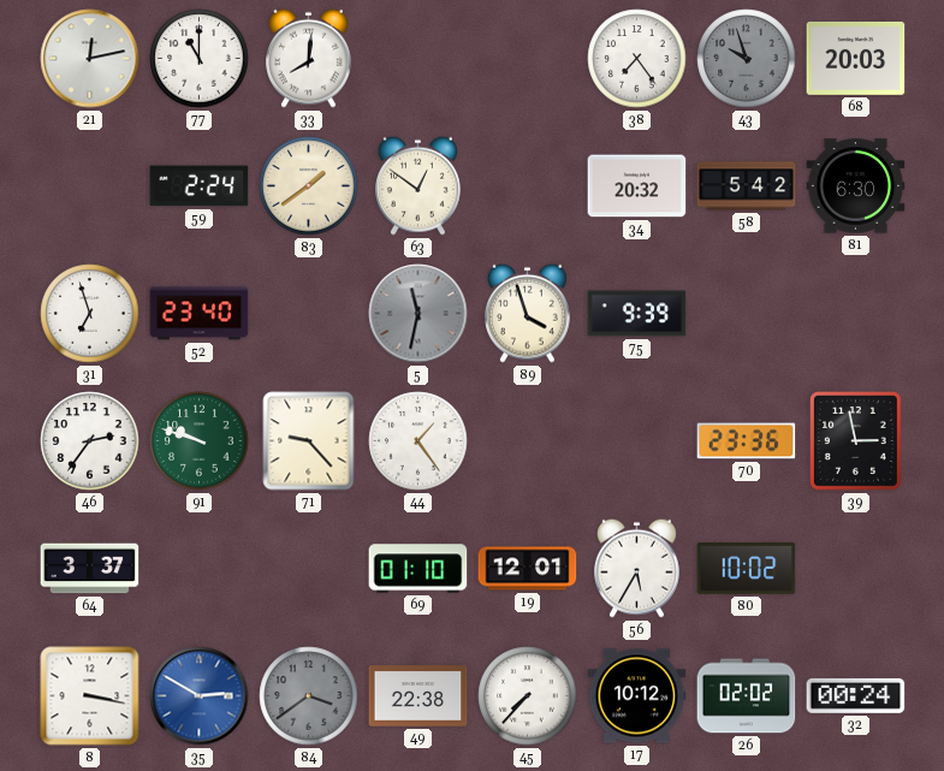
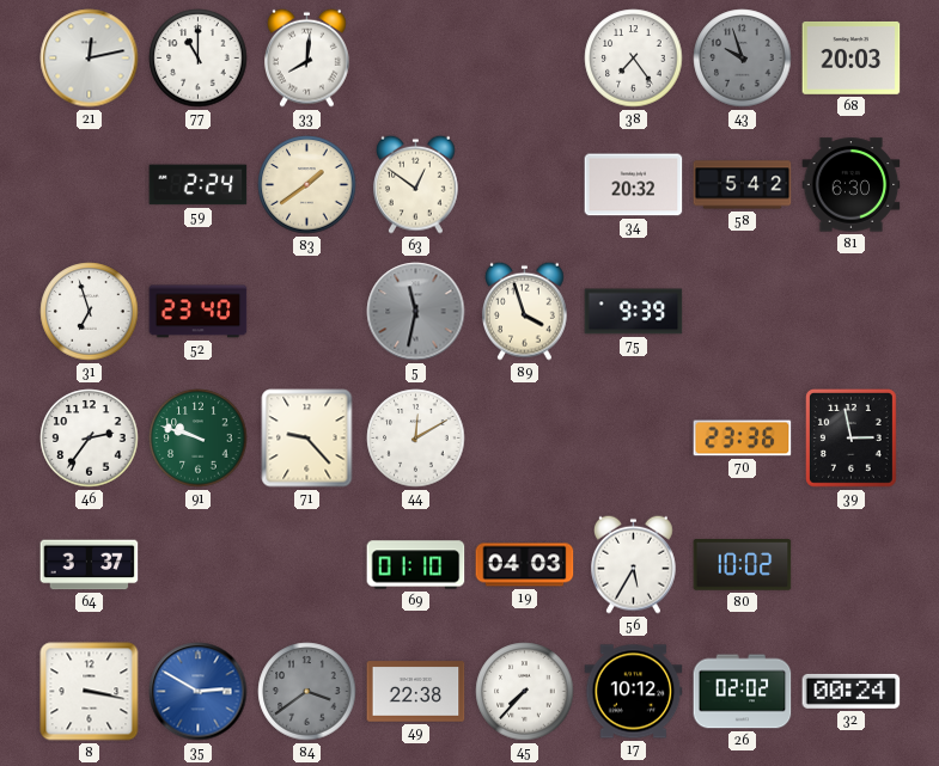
44: 1:24 -> 12:10 (416, 439)
19: 12:01 -> 04:03 (525, 565)
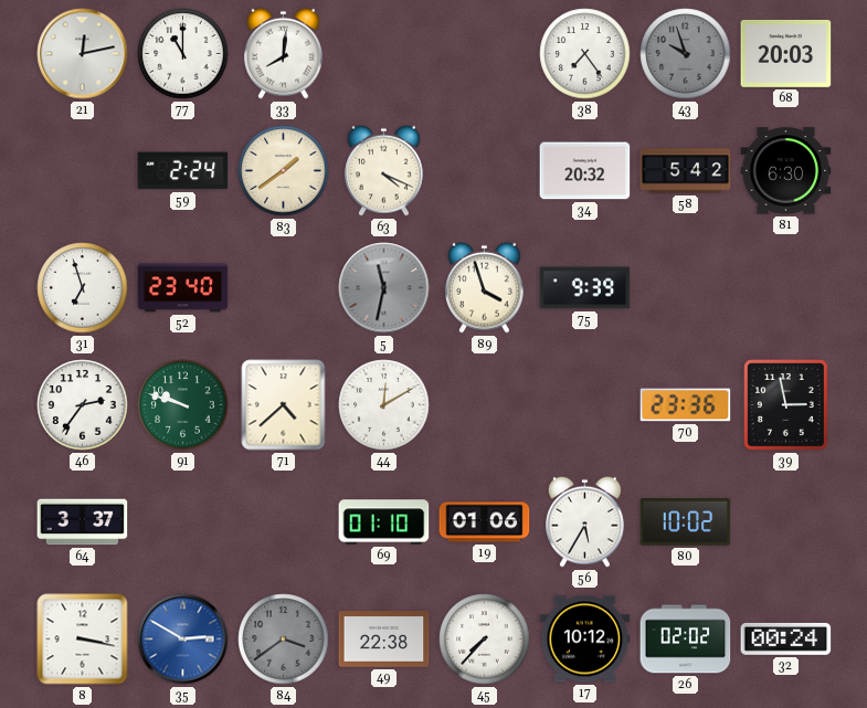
63: 12:51 -> 4:19 (384, 170)
71: 9:23 -> 4:38 (284, 405)
19: 04:03 -> 01:06 (485, 522)
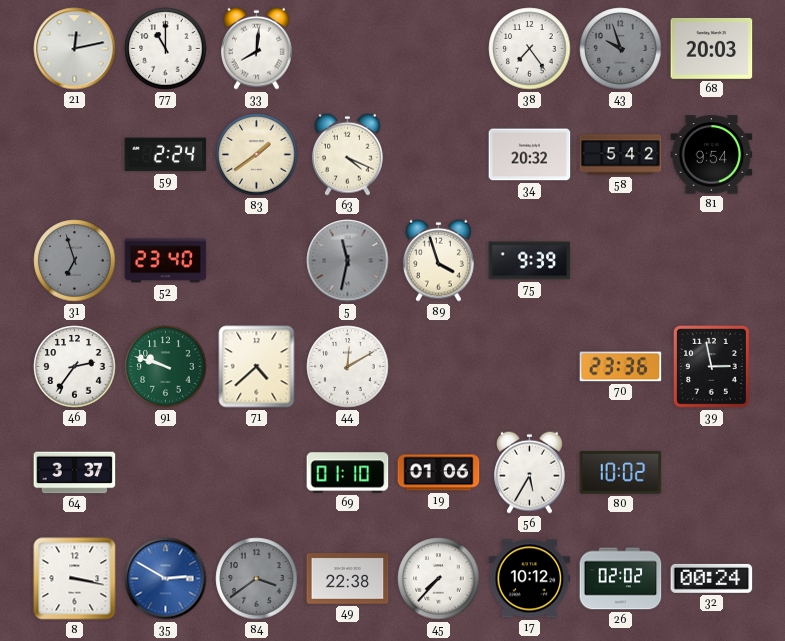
81: 6:30 -> 9:54 (712, 155)
31 dial: white -> grey (75, 261)
